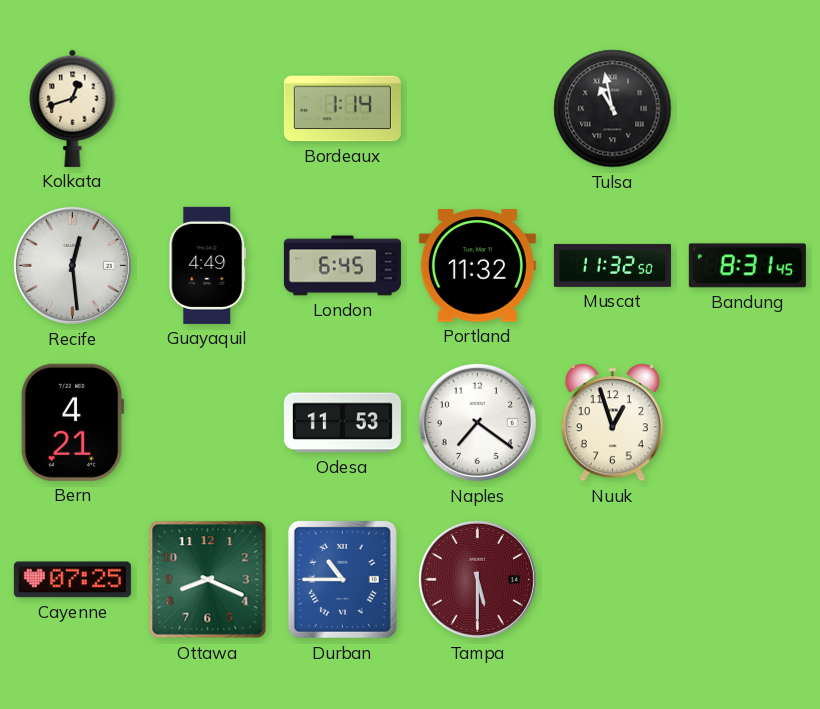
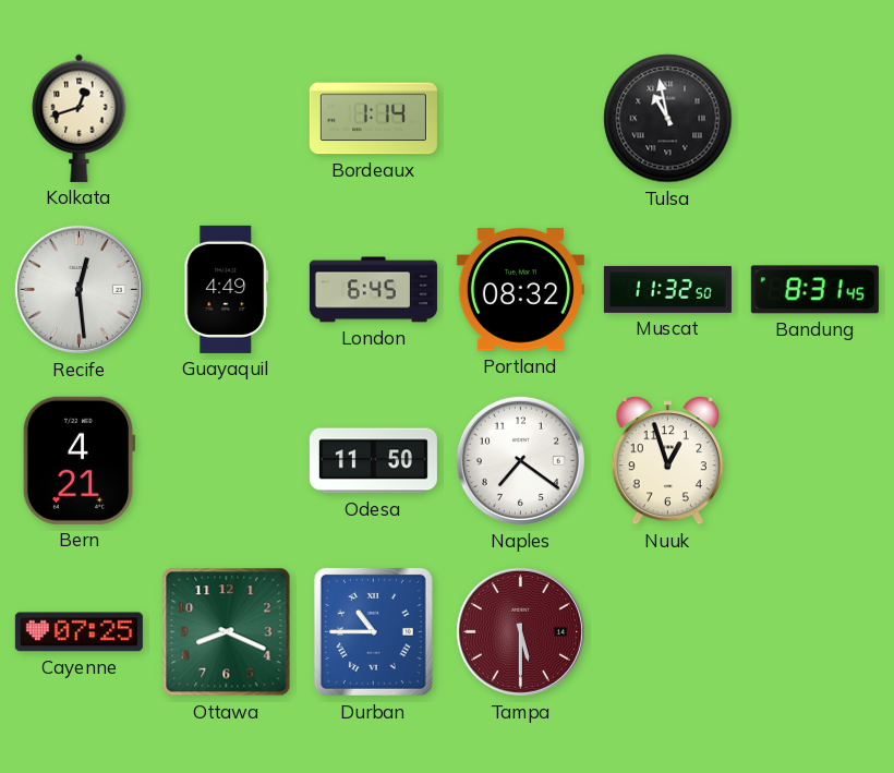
Portland: 11:32 -> 08:32 (520, 290)
Odesa: 11:53 -> 11:50 (373, 461)
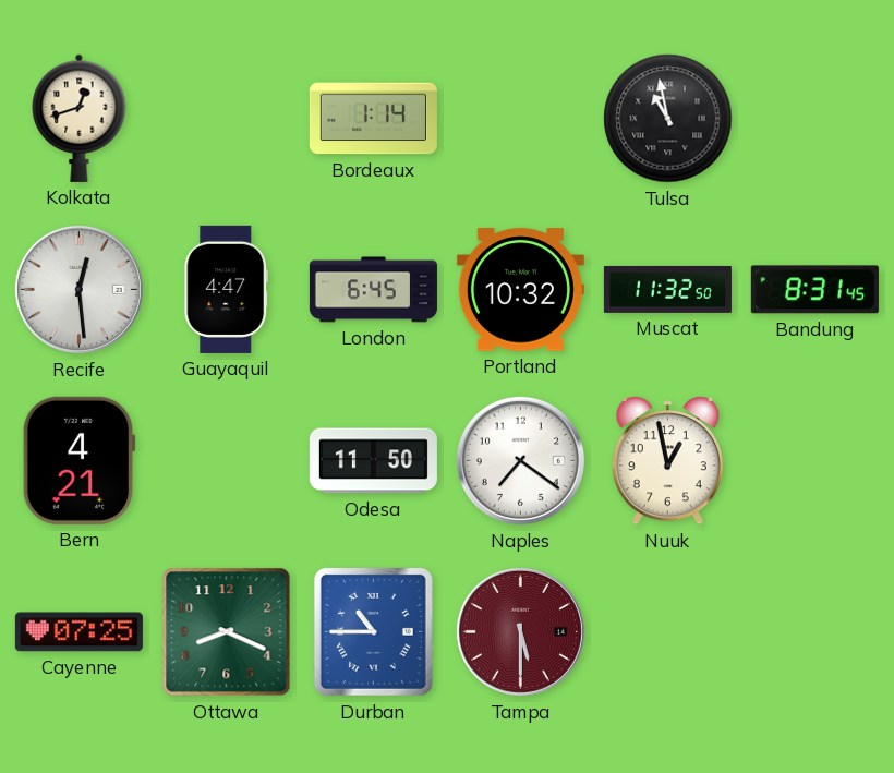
Guayaquil: 4:49 -> 4:47 (227, 289)
Portland: 08:32 -> 10:32 (520, 290)
Nuuk: 12:57 -> 12:58 (667, 461)
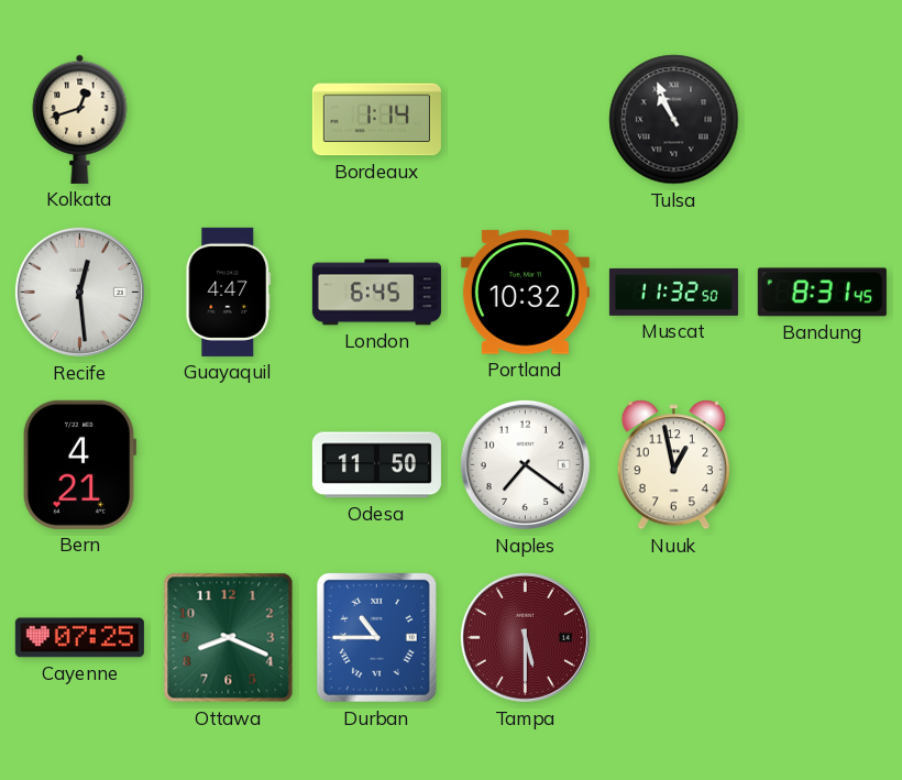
Tulsa: 10:58 -> 10:56 (674, 120)
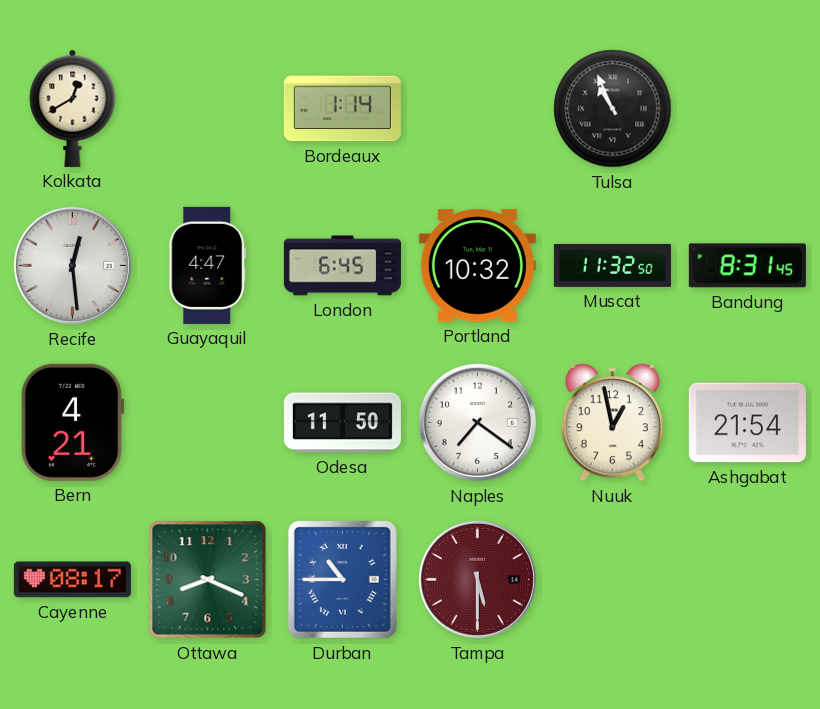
Kolkata: 12:42 -> 12:40 (73, 108)
Ashgabat: none -> 21:54 (747, 423)
Cayenne: 07:25 -> 08:17 (72, 580)
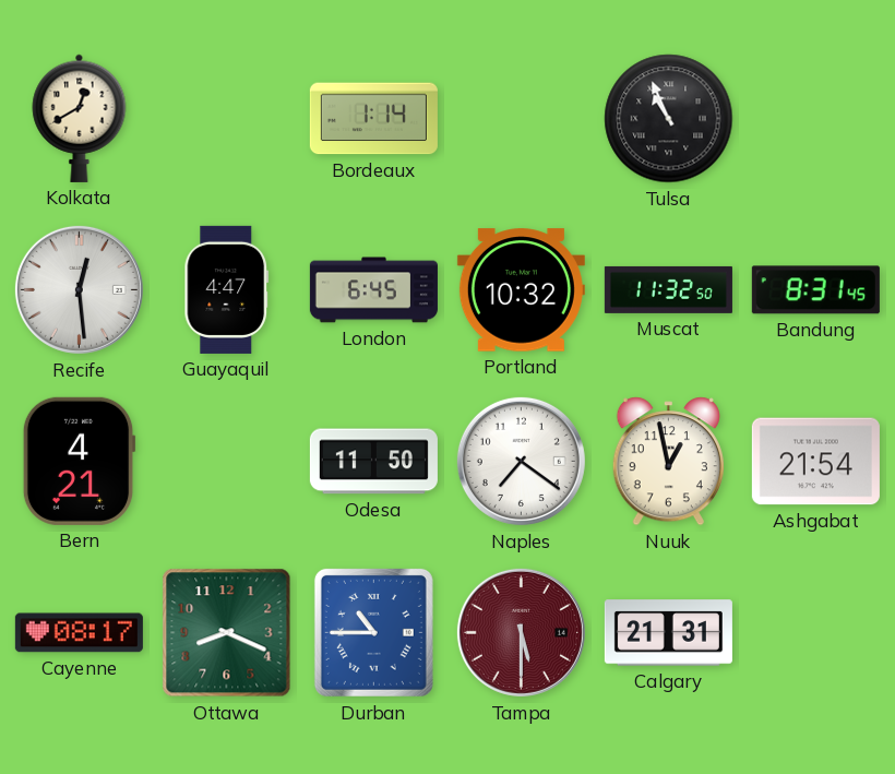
Calgary: none -> 21:31 (668, 633)
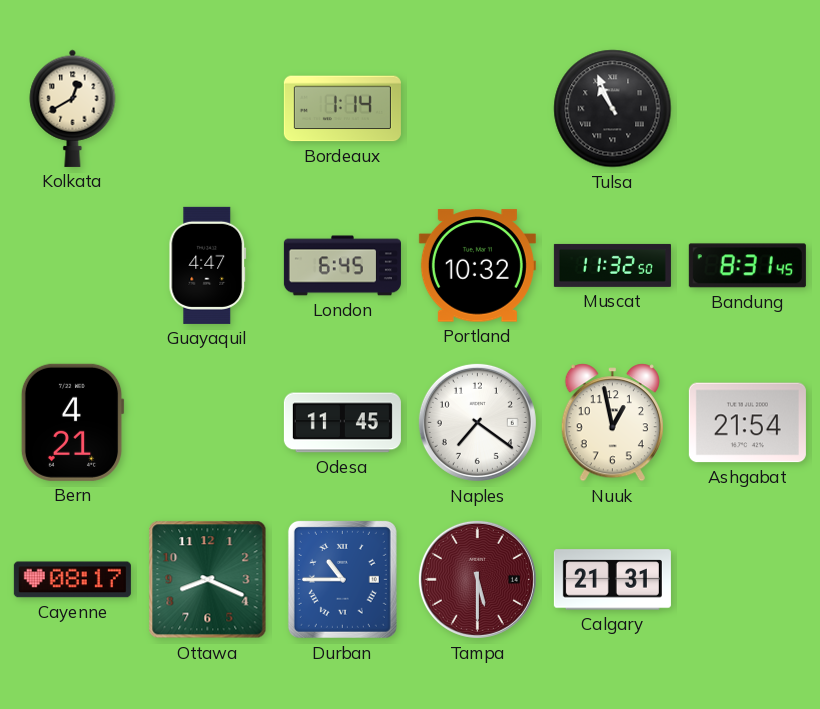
Recife: 12:29 -> none (79, 289)
Odesa: 11:50 -> 11:45 (342, 423)
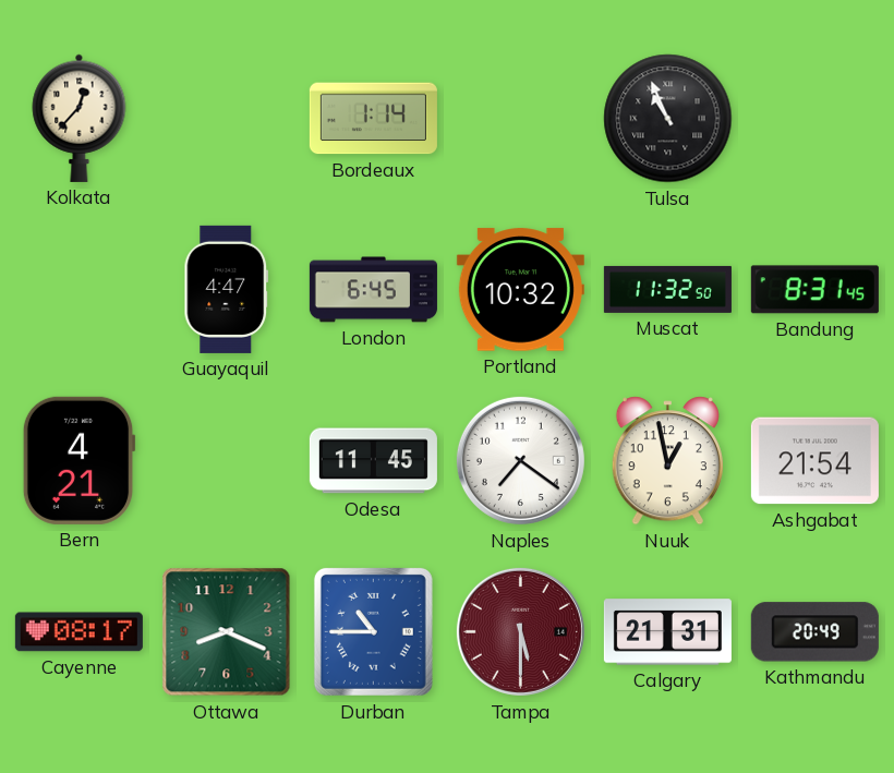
Kolkata: 12:40 -> 12:37 (80, 118)
Kathmandu: none -> 20:49 (814, 632)
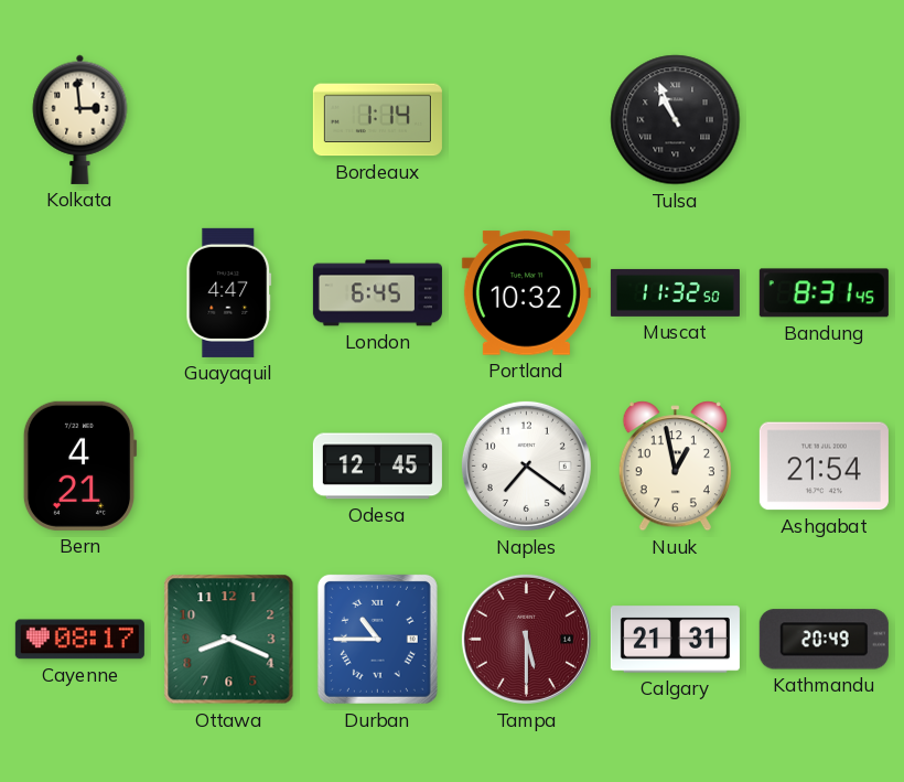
Kolkata: 12:37 -> 2:59 (80, 119)
Odesa: 11:45 -> 12:45 (377, 467)
